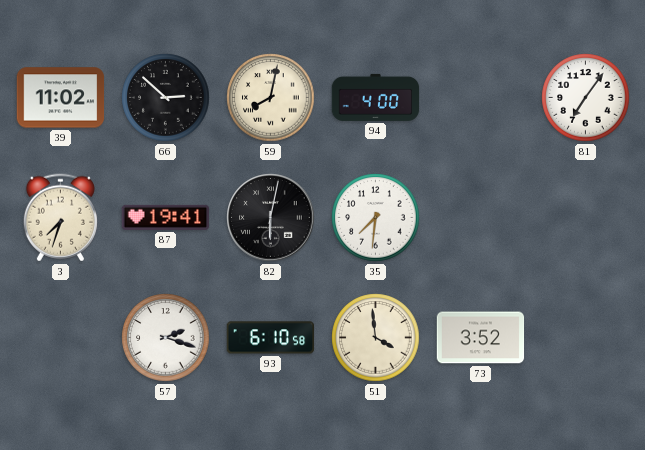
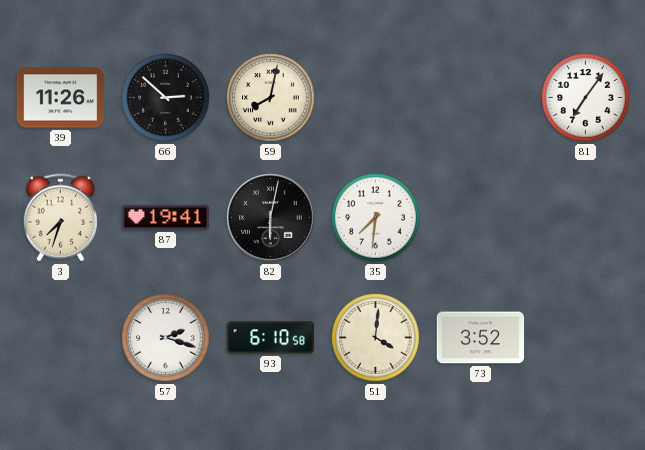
39: 11:02 -> 11:26 (61, 98)
94: 4:00 -> none (376, 97)
51: 3:59 -> 4:01 (376, 338)
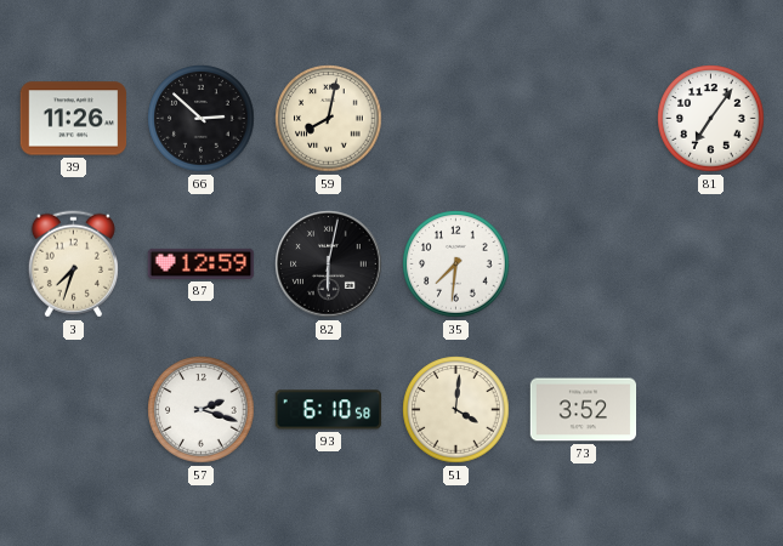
87: 19:41 -> 12:59 (202, 263)
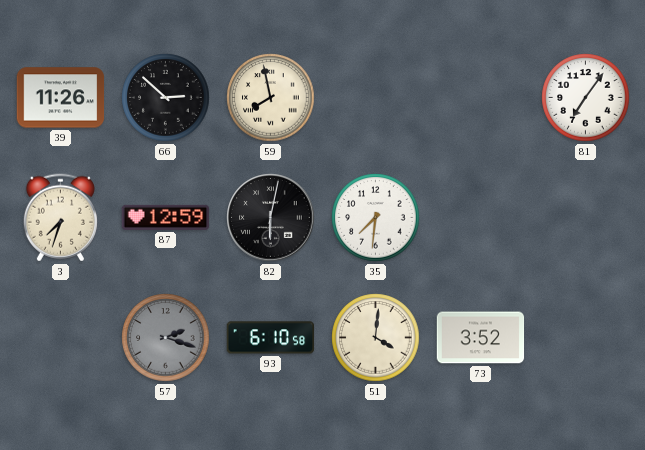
59: 8:02 -> 7:58 (271, 98)
57 dial: white -> grey (166, 338)
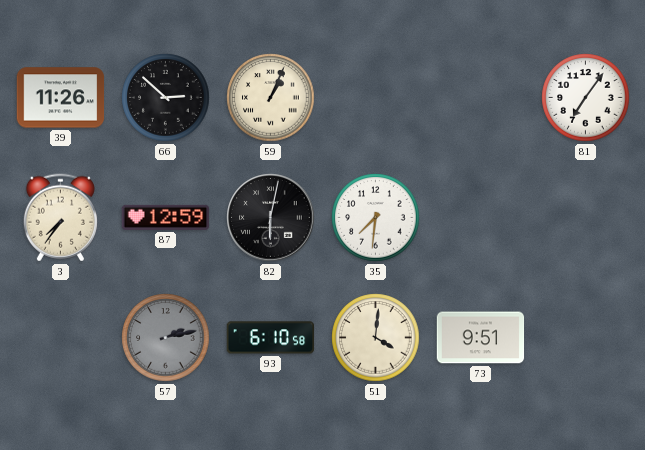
59: 7:58 -> 1:04 (271, 98)
3: 7:33 -> 7:36 (60, 218)
57: 2:18 -> 2:13 (166, 338)
73: 3:52 -> 9:51 (481, 338)
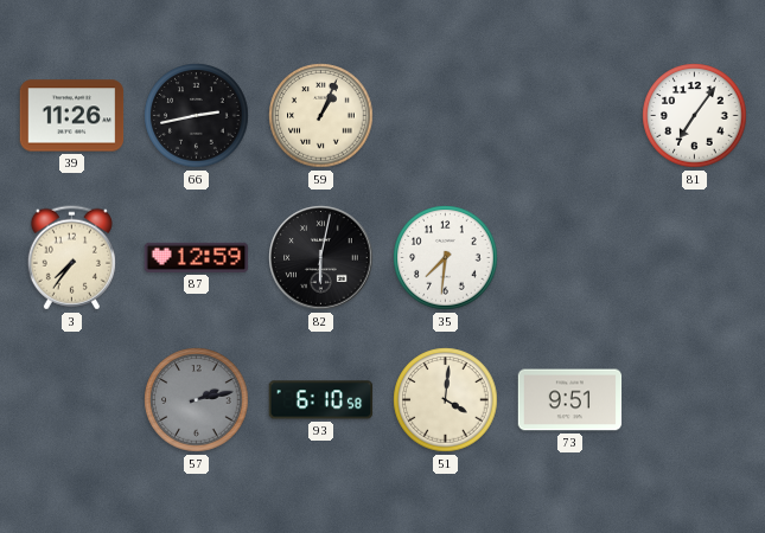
66: 2:52 -> 2:43 (197, 116)
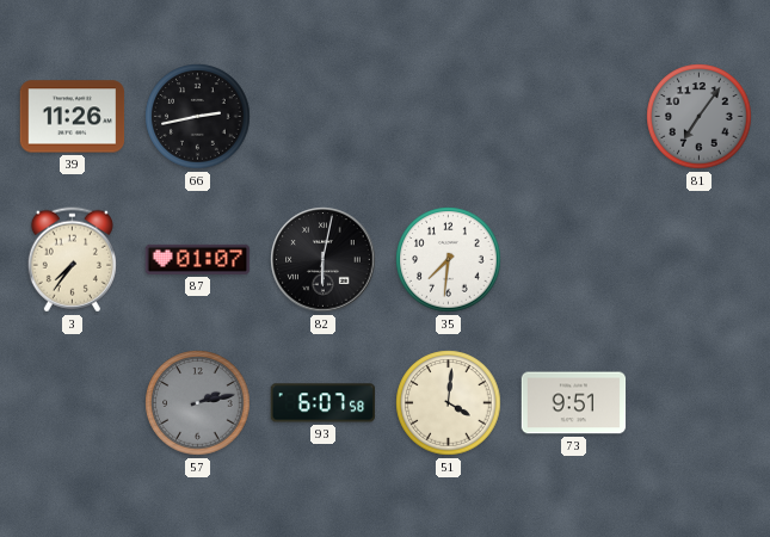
59: 1:04 -> none (321, 116)
81 dial: white -> grey (700, 117)
87: 12:59 -> 01:07 (198, 259)
93: 6:10 -> 6:07 (324, 403)
